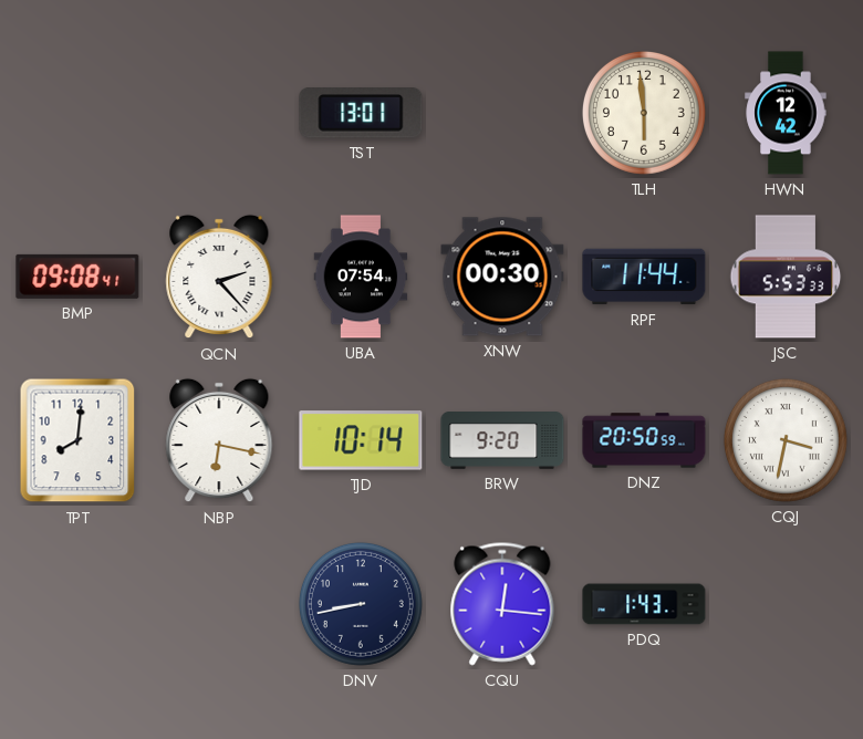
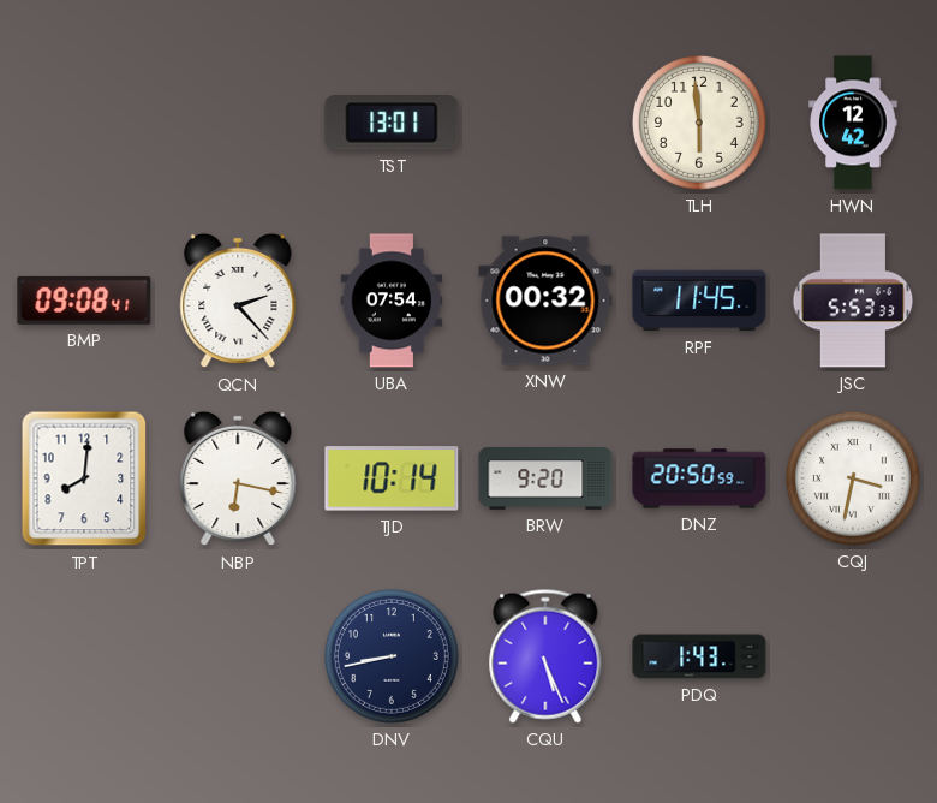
XNW: 00:30 -> 00:32 (545, 301)
RPF: 11:44 -> 11:45 (699, 301)
CQU: 12:16 -> 5:26 (545, 656)
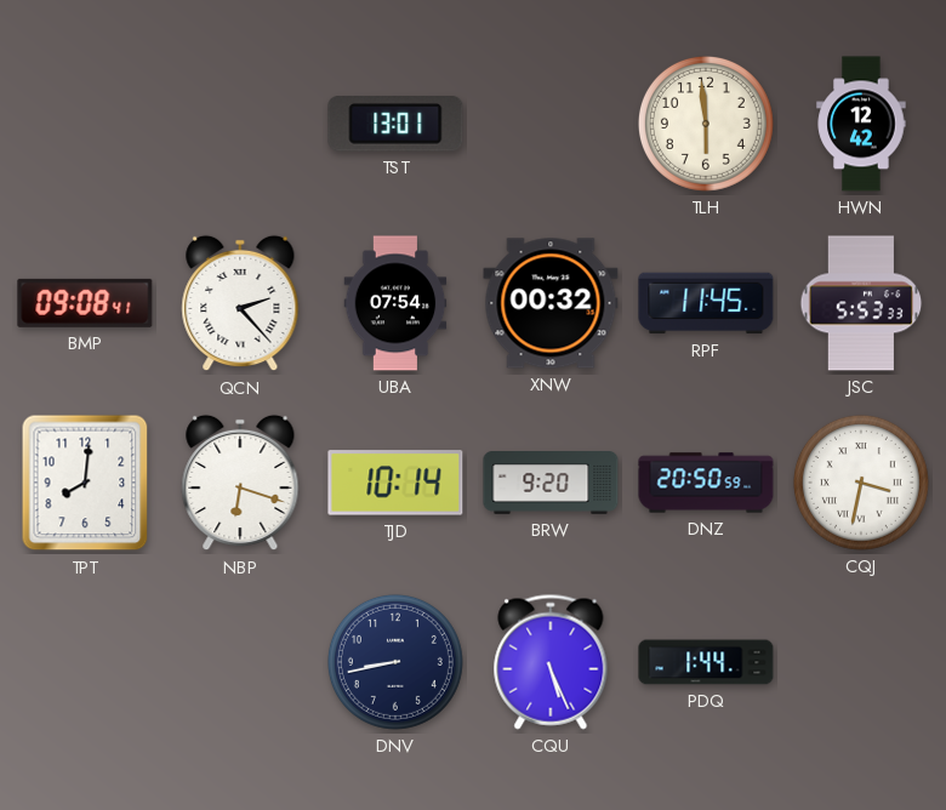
NBP: 6:17 -> 6:18 (240, 483)
PDQ: 1:43 -> 1:44 (706, 662)
